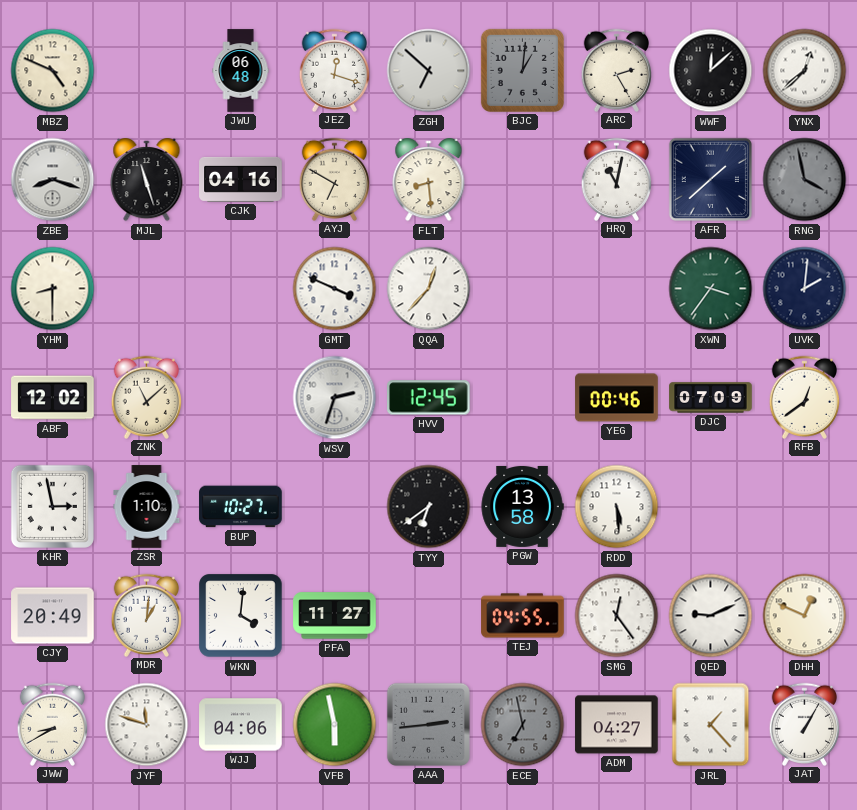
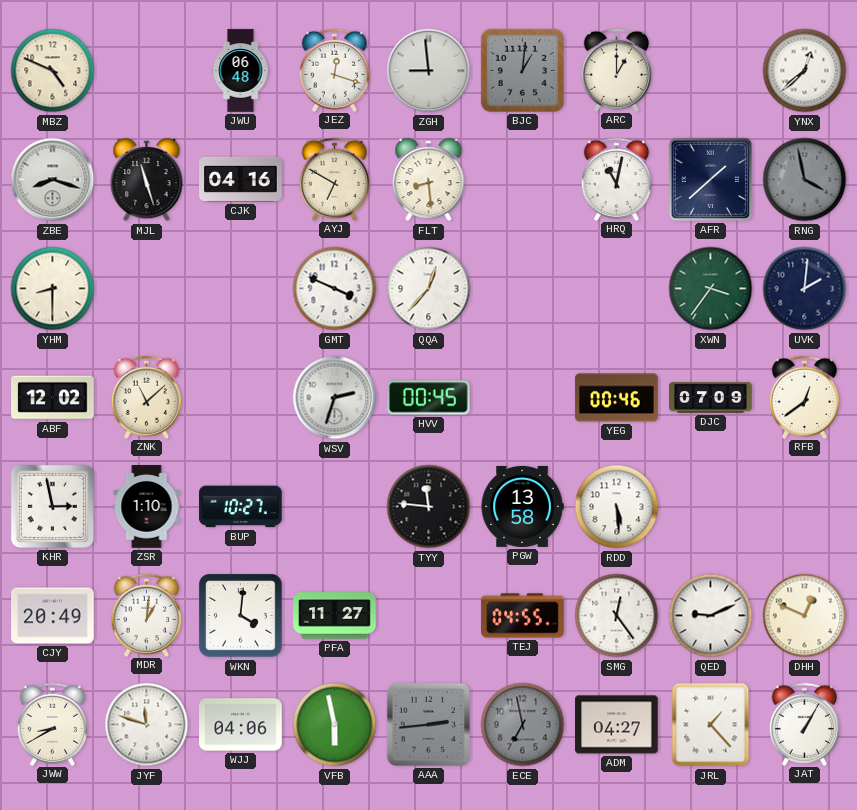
ZGH: 6:52 -> 8:59 (429, 71)
ARC: 2:25 -> 1:00 (617, 70)
WWF: 12:08 -> none (711, 71)
HVV: 12:45 -> 00:45 (429, 398)
TYY: 6:39 -> 11:46 (429, 507)
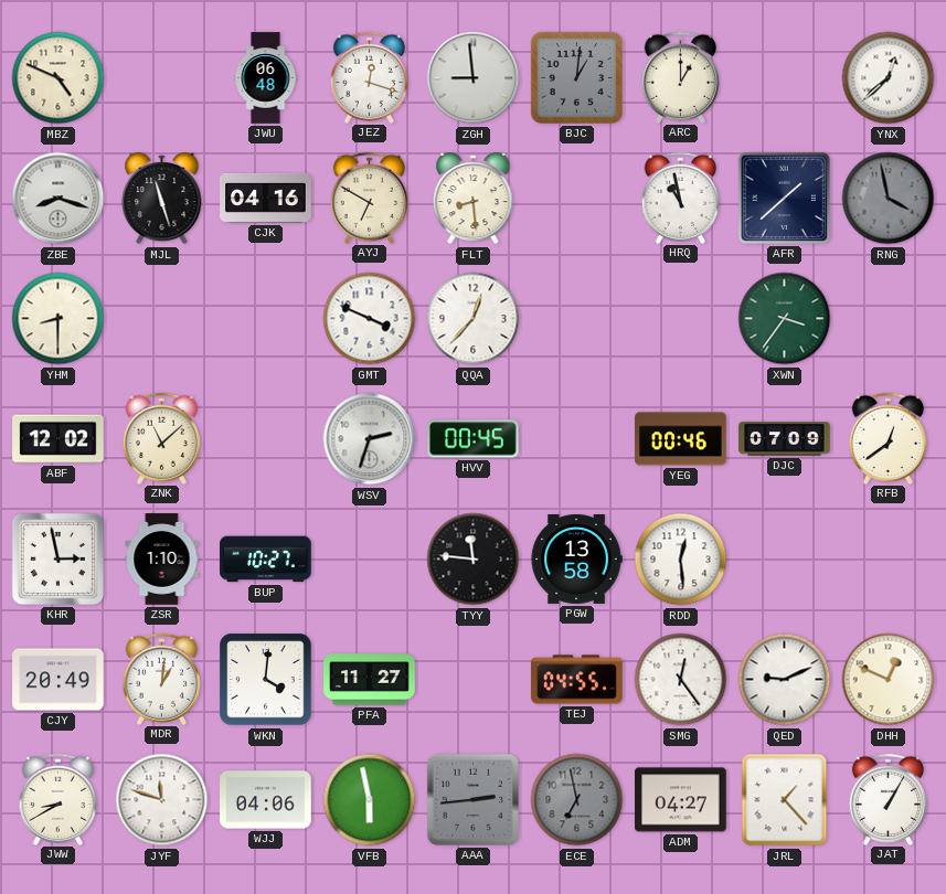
HRQ: 11:02 -> 10:58 (681, 198)
UVK: 2:01 -> none (805, 289)
RDD: 5:29 -> 12:29 (681, 560)
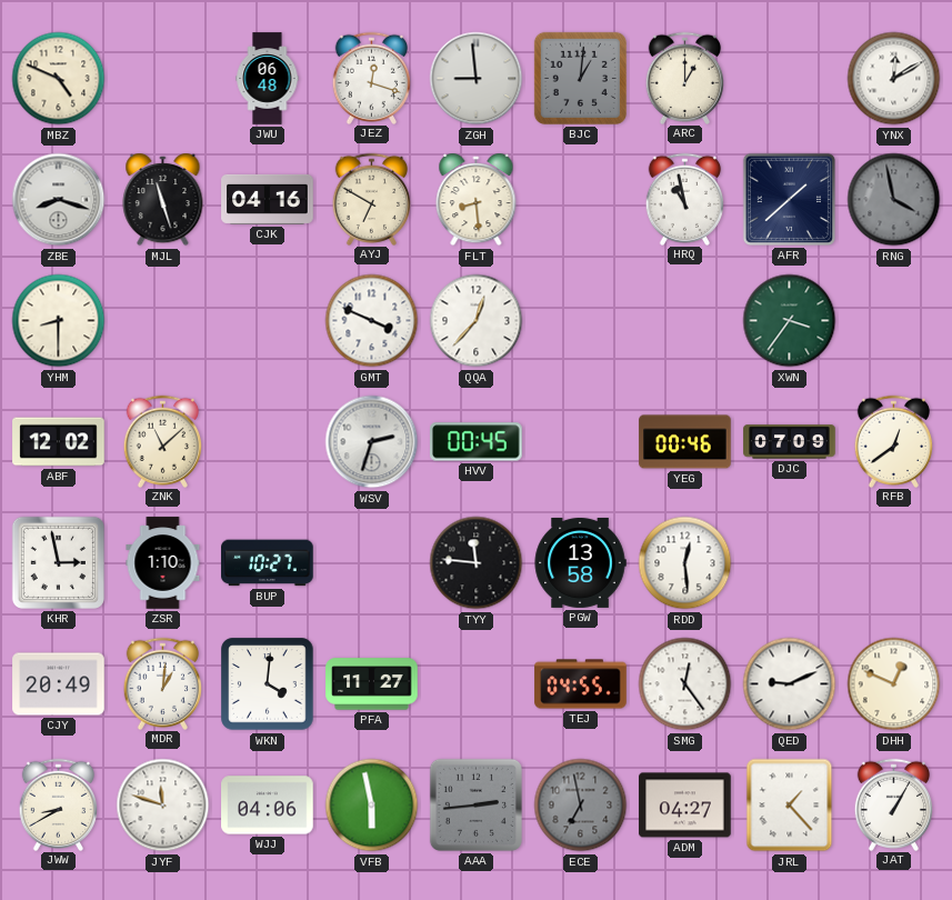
YNX: 12:38 -> 12:10 (894, 79)
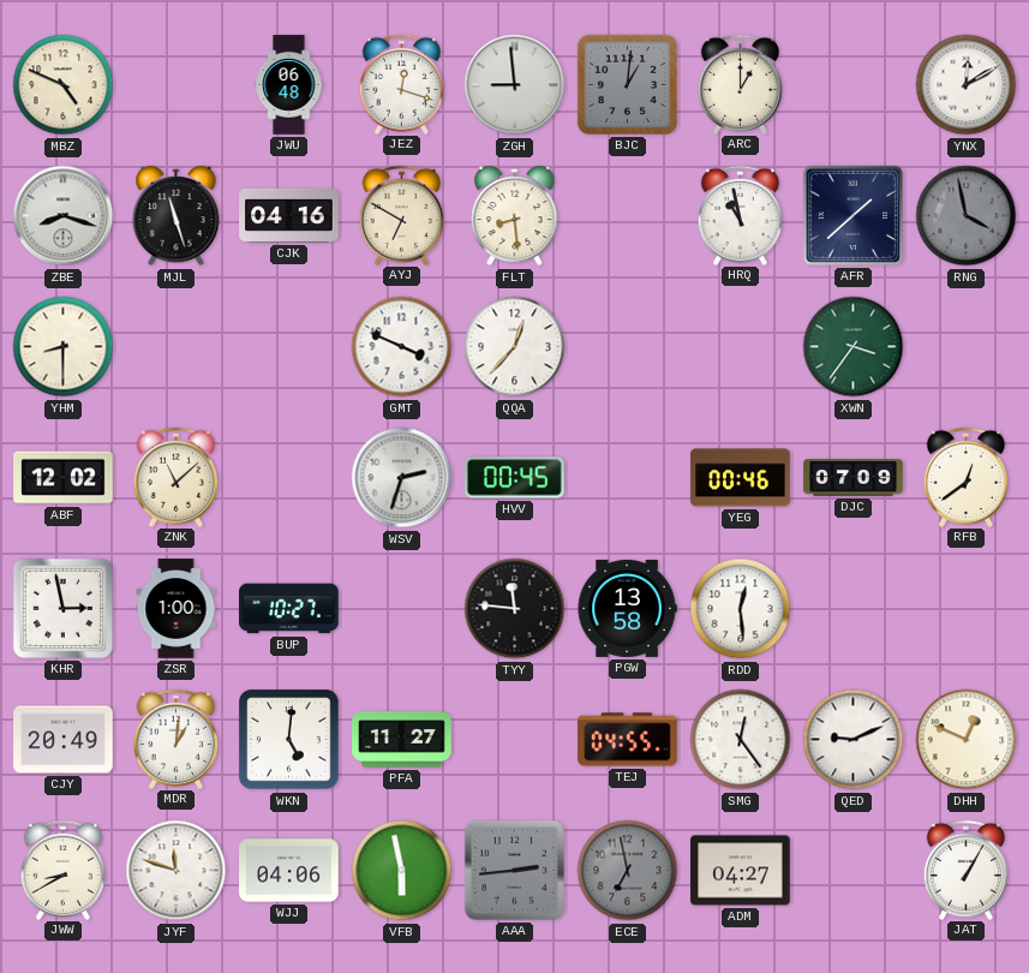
ZSR: 1:10 -> 1:00 (177, 609)
WKN: 4:01 -> 5:01 (289, 740)
JRL: 1:23 -> none (790, 806)
